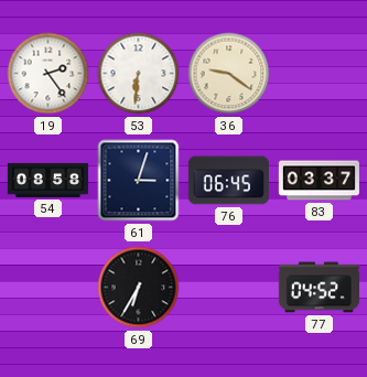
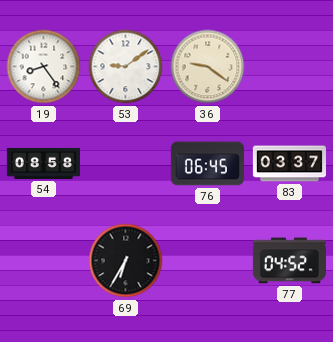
19: 2:24 -> 8:24 (44, 67)
53: 6:31 -> 9:09 (126, 67)
61: 3:03 -> none (139, 181)
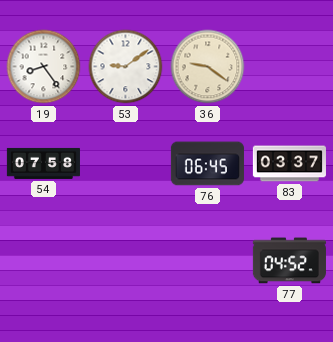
54: 08:58 -> 07:58 (43, 163)
69: 6:35 -> none (126, 261)
